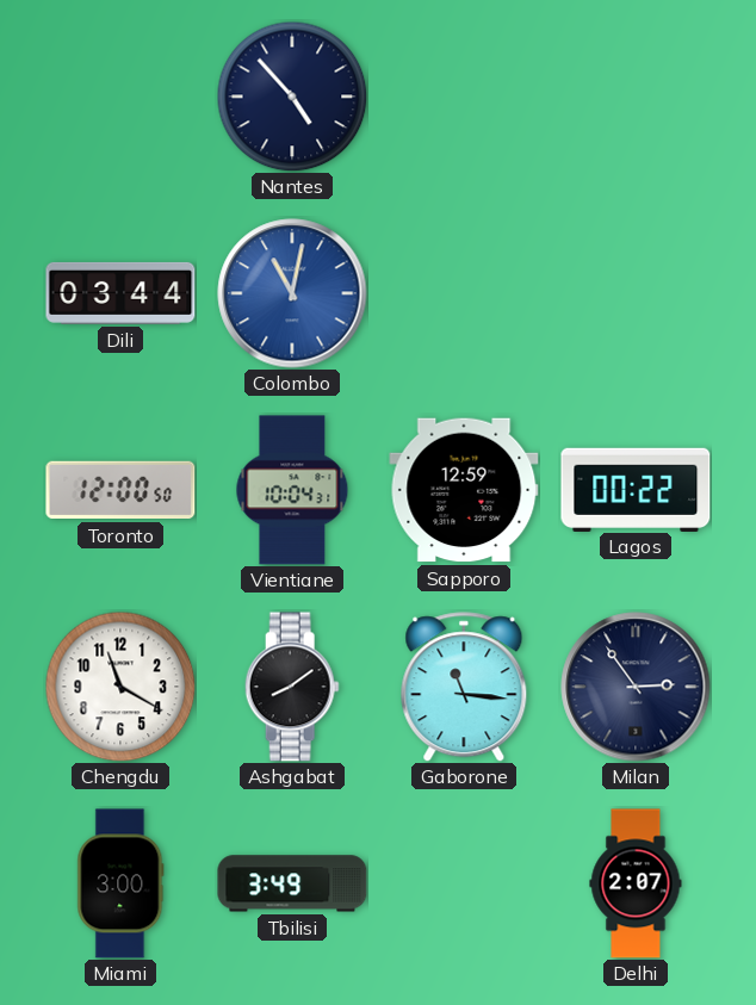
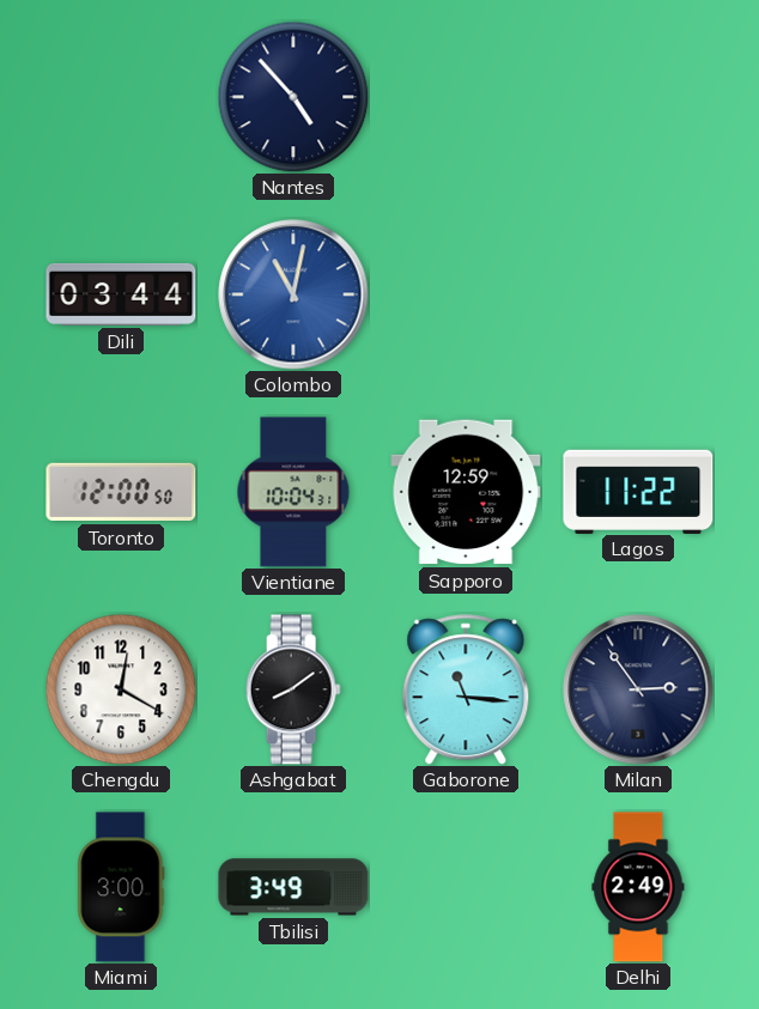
Lagos: 00:22 -> 11:22 (638, 491)
Chengdu: 11:20 -> 12:20 (121, 689)
Delhi: 2:07 -> 2:49 (638, 887)
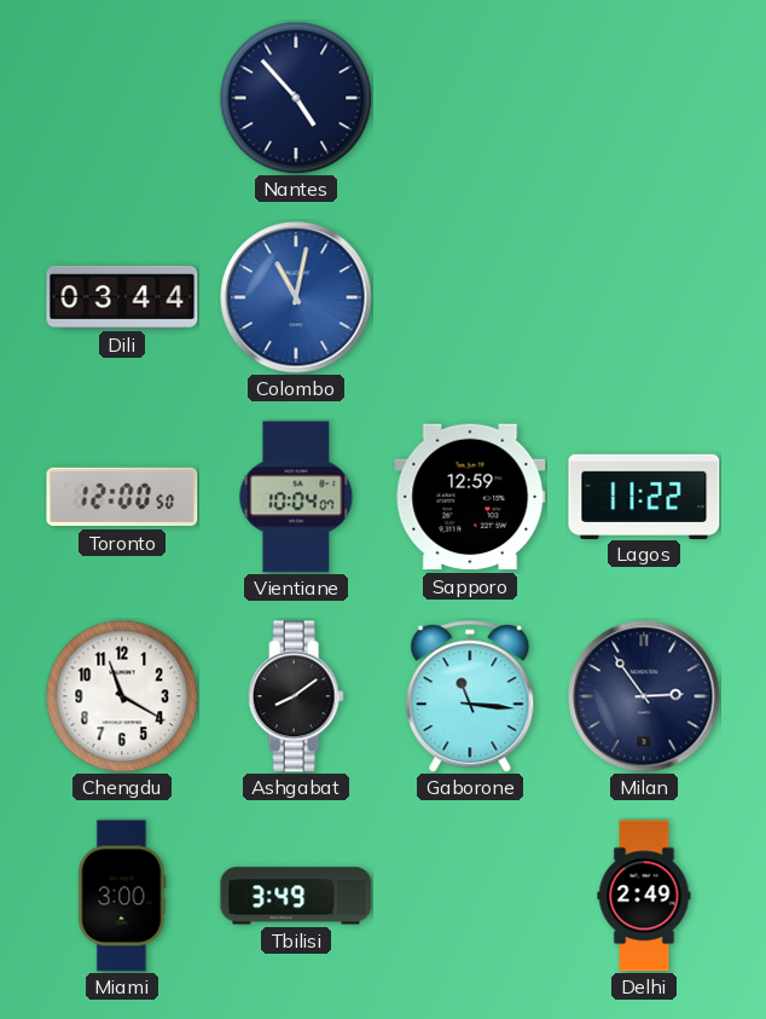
Vientiane: 10:04:31 -> 10:04:07 (296, 497)
Chengdu: 12:20 -> 11:20 (122, 696)
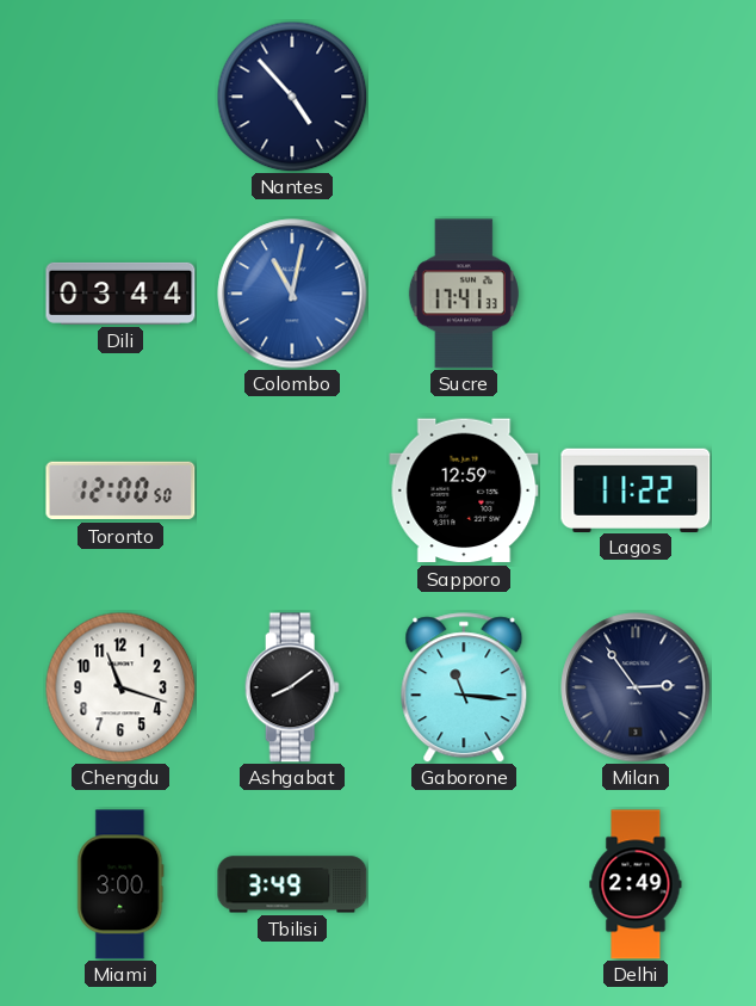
Sucre: none -> 17:41 (464, 294)
Vientiane: 10:04 -> none (296, 497)
Chengdu: 11:20 -> 11:18 (120, 687)
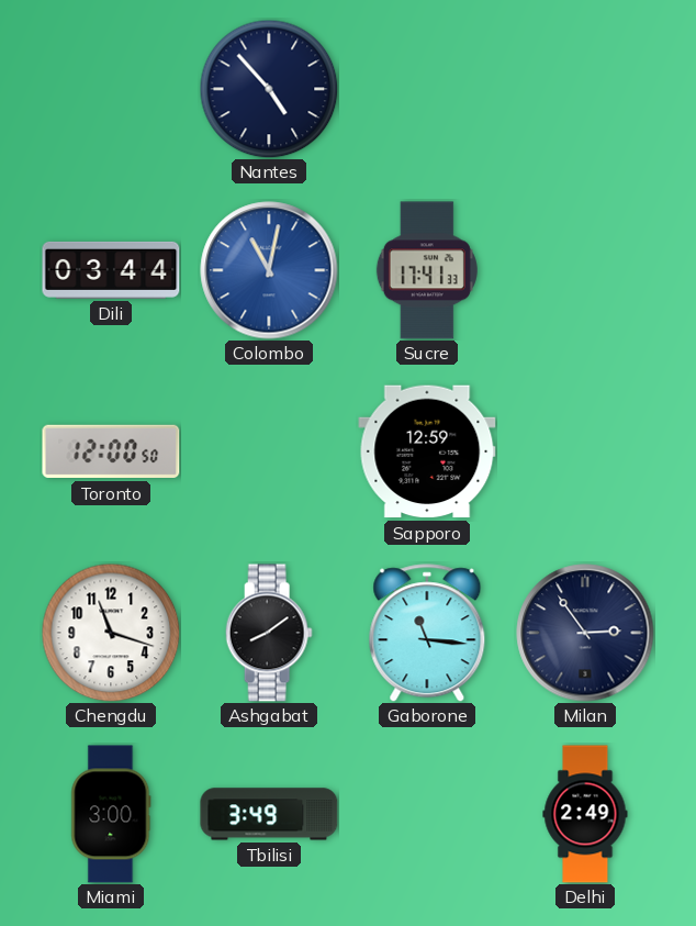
Lagos: 11:22 -> none (636, 489)
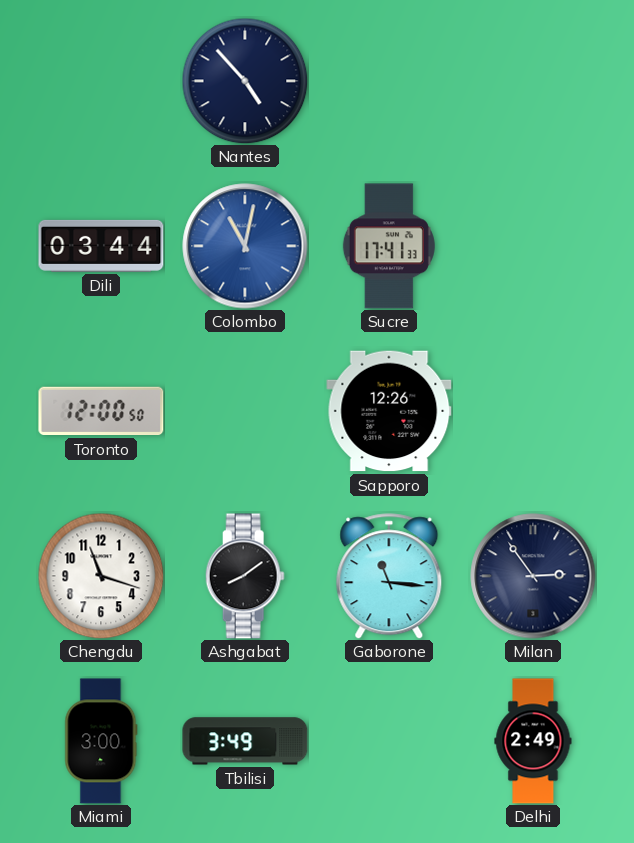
Sapporo: 12:59 -> 12:26 (389, 411)
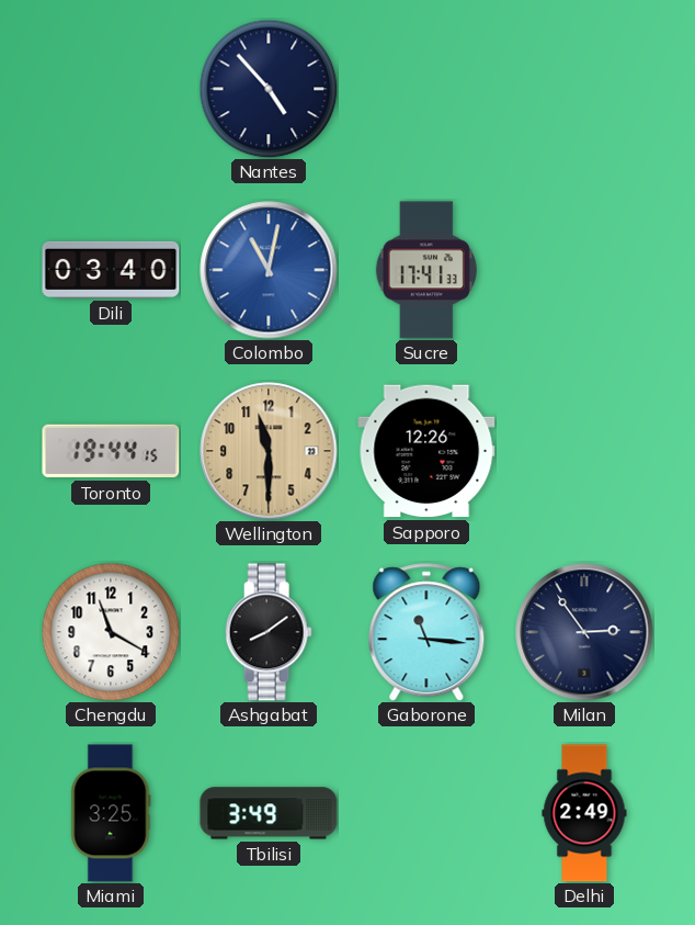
Dili: 03:44 -> 03:40 (111, 270)
Toronto: 12:00 -> 19:44 (111, 451)
Wellington: none -> 11:30 (269, 451)
Chengdu: 11:18 -> 11:20 (111, 632)
Miami: 3:00 -> 3:25 (111, 813)
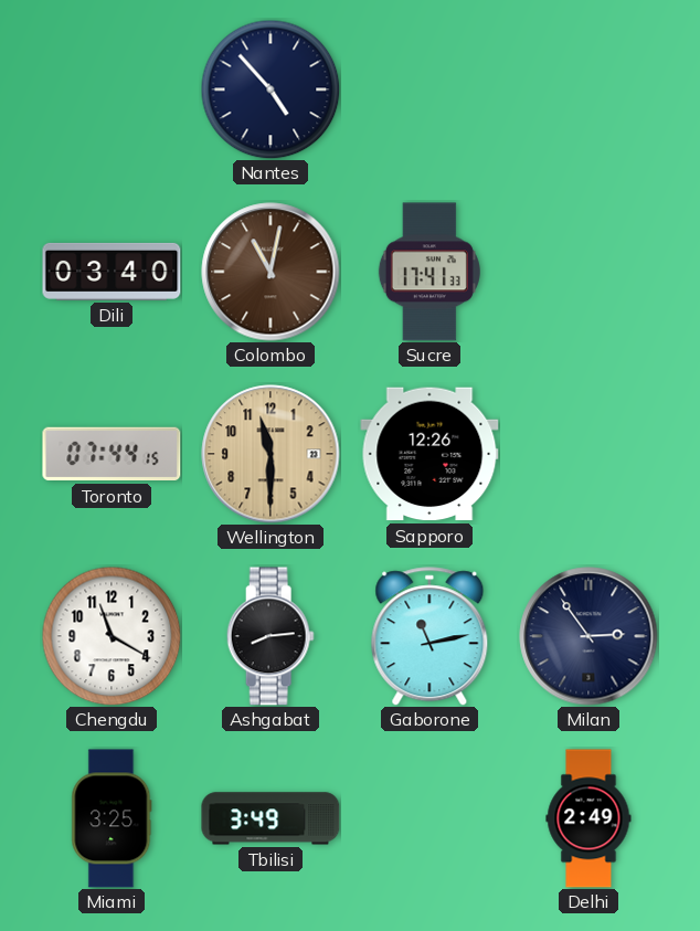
Colombo dial: blue -> brown (271, 272)
Toronto: 19:44 -> 07:44 (112, 454)
Ashgabat: 8:09 -> 8:14 (271, 636)
Gaborone: 11:16 -> 11:13 (429, 636)
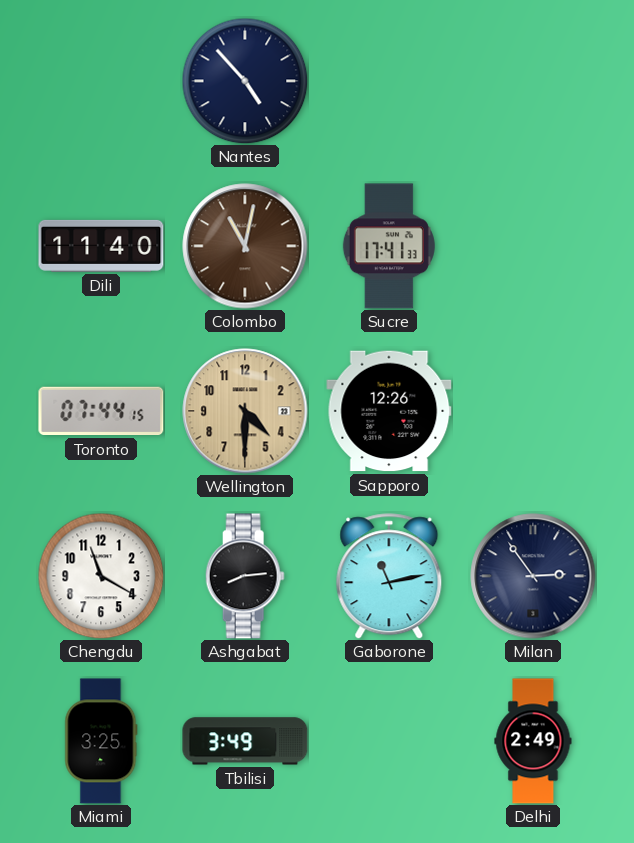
Dili: 03:40 -> 11:40 (101, 246)
Wellington: 11:30 -> 4:30 (245, 411)
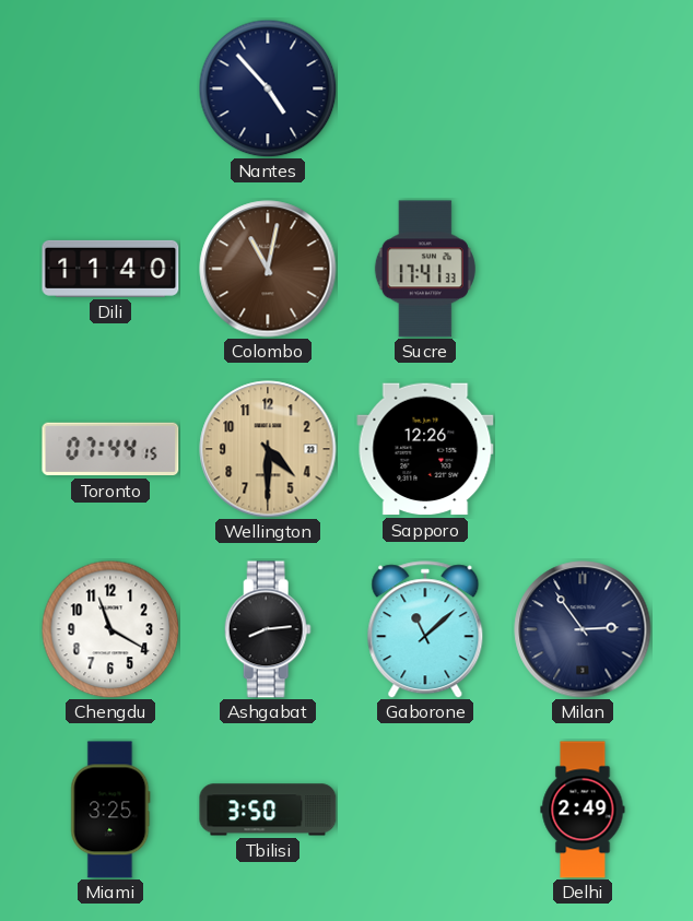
Gaborone: 11:13 -> 11:08 (425, 629)
Tbilisi: 3:49 -> 3:50 (268, 810)
